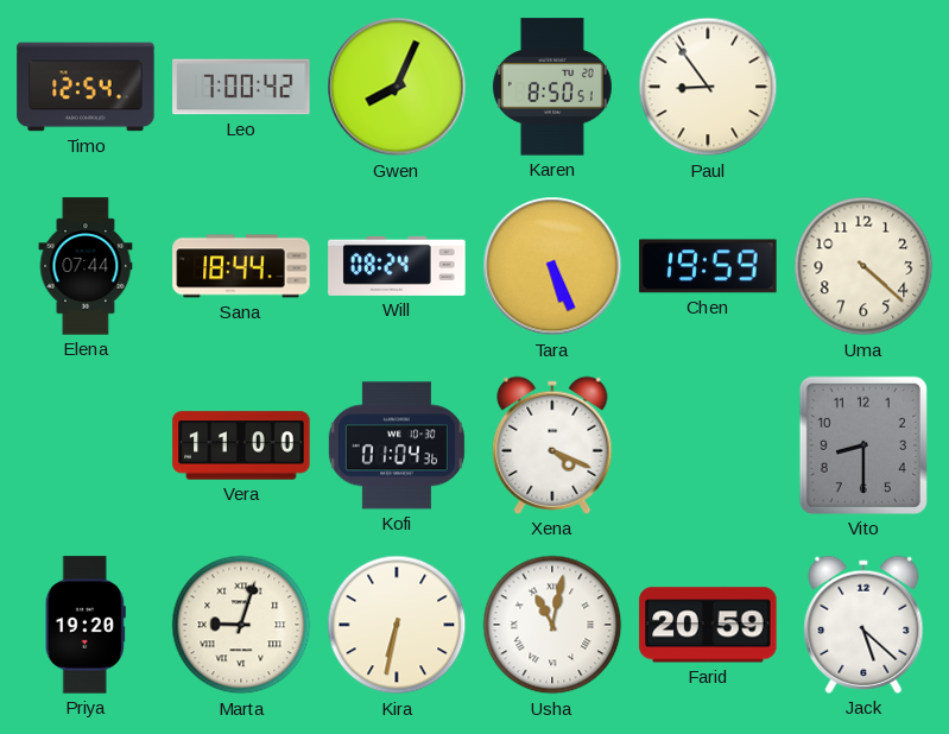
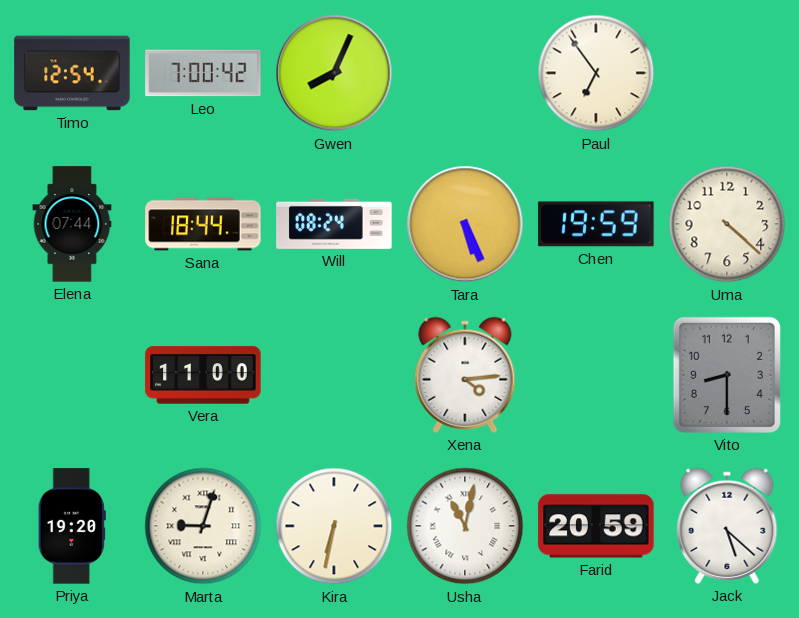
Karen: 8:50 -> none (552, 87)
Paul: 8:54 -> 6:54 (596, 73)
Kofi: 01:04 -> none (397, 445)
Xena: 4:19 -> 4:14 (465, 375)
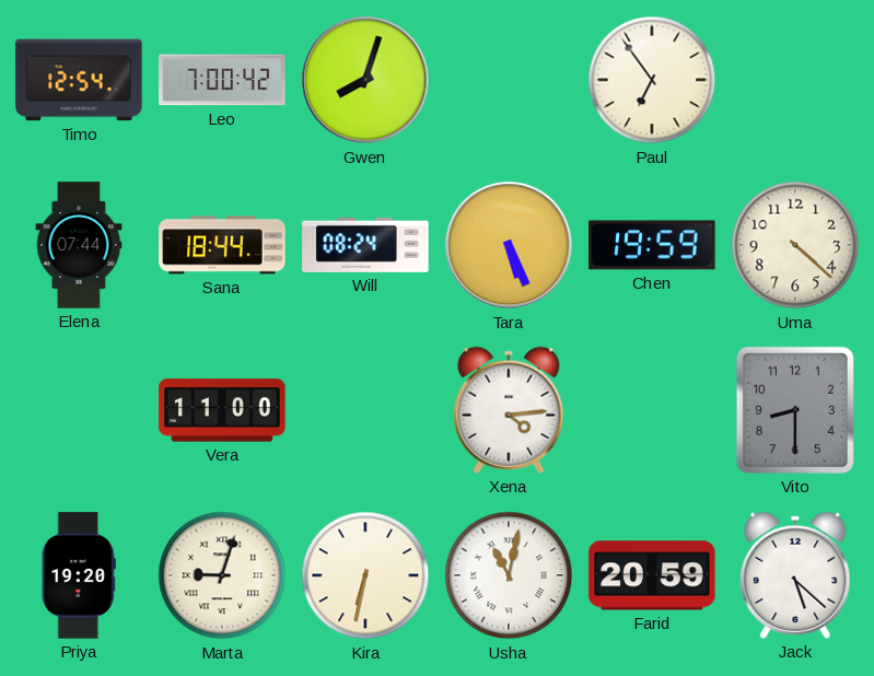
Gwen: 8:04 -> 8:03 (365, 80)
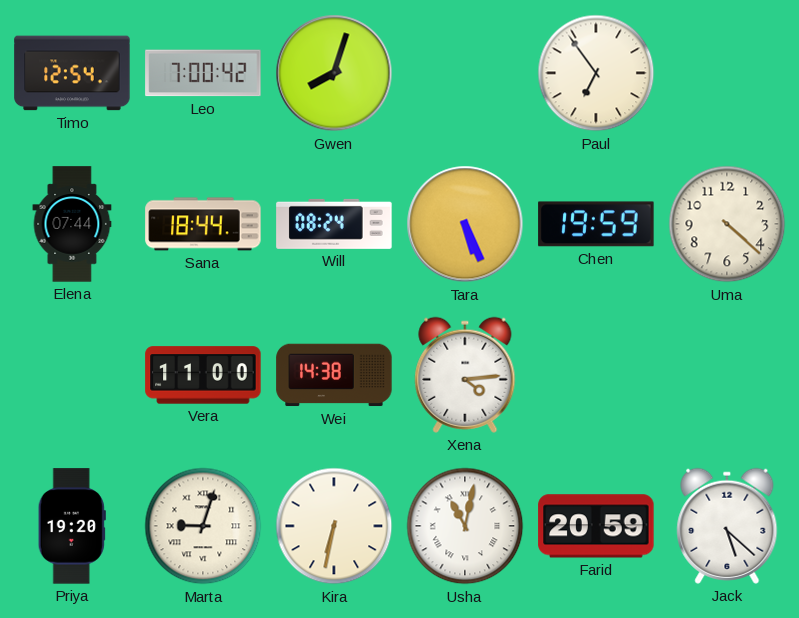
Wei: none -> 14:38 (334, 375)
Vito: 8:30 -> none (795, 410)
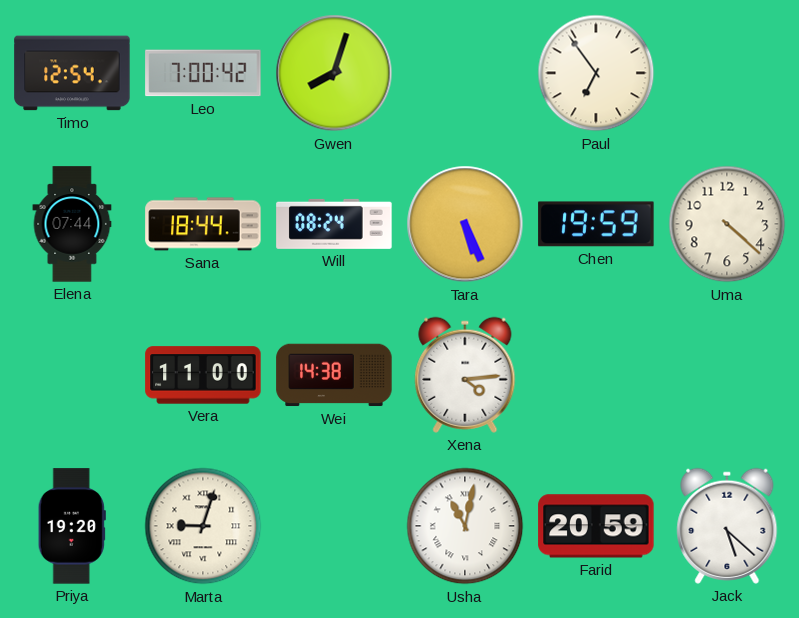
Kira: 6:32 -> none (334, 526)
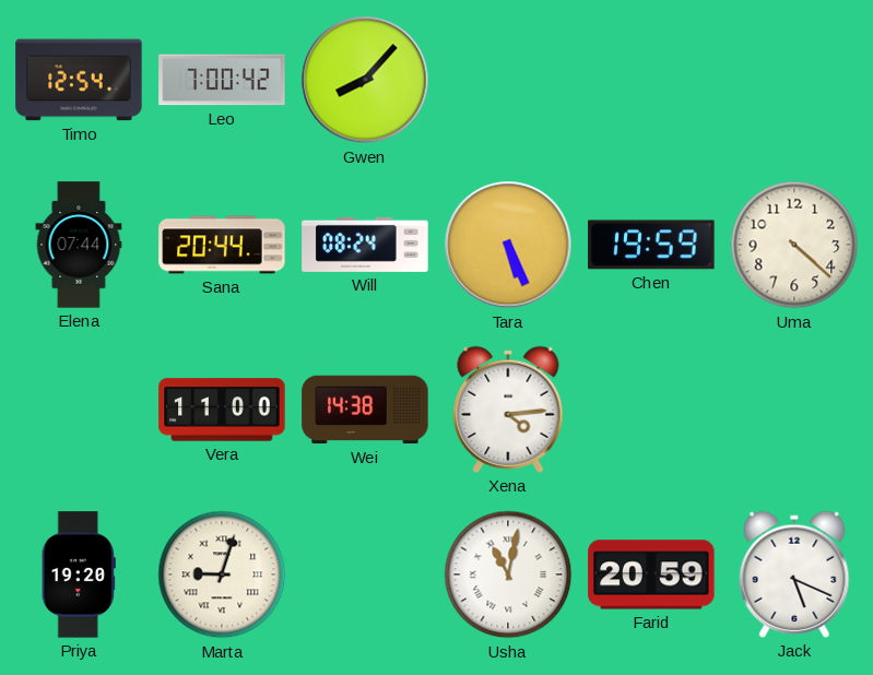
Gwen: 8:03 -> 8:07 (365, 80)
Paul: 6:54 -> none (596, 73)
Sana: 18:44 -> 20:44 (222, 245)
Jack: 5:22 -> 5:19 (794, 575)
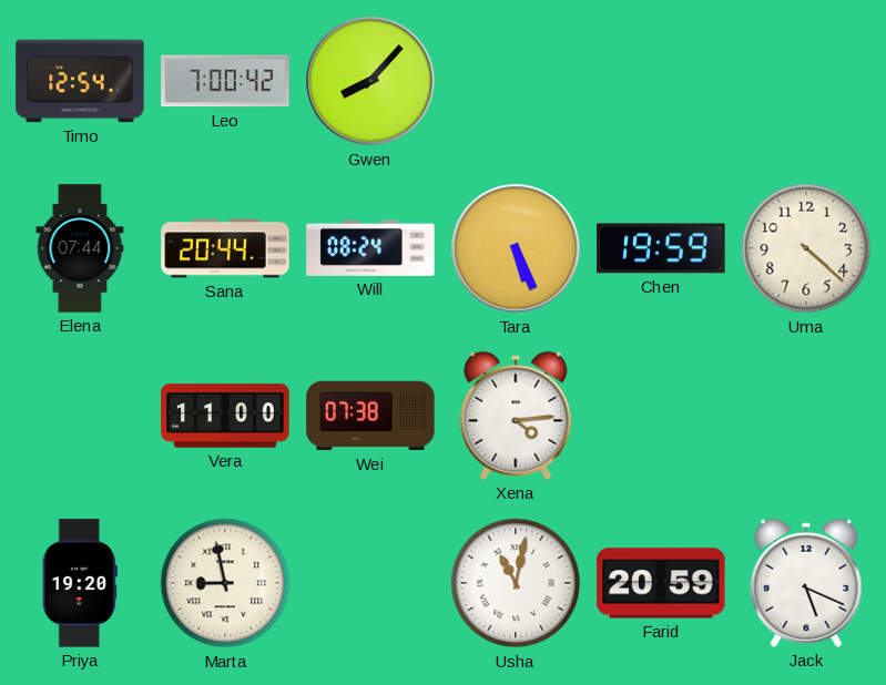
Wei: 14:38 -> 07:38 (370, 416)
Marta: 9:03 -> 8:58 (225, 583)
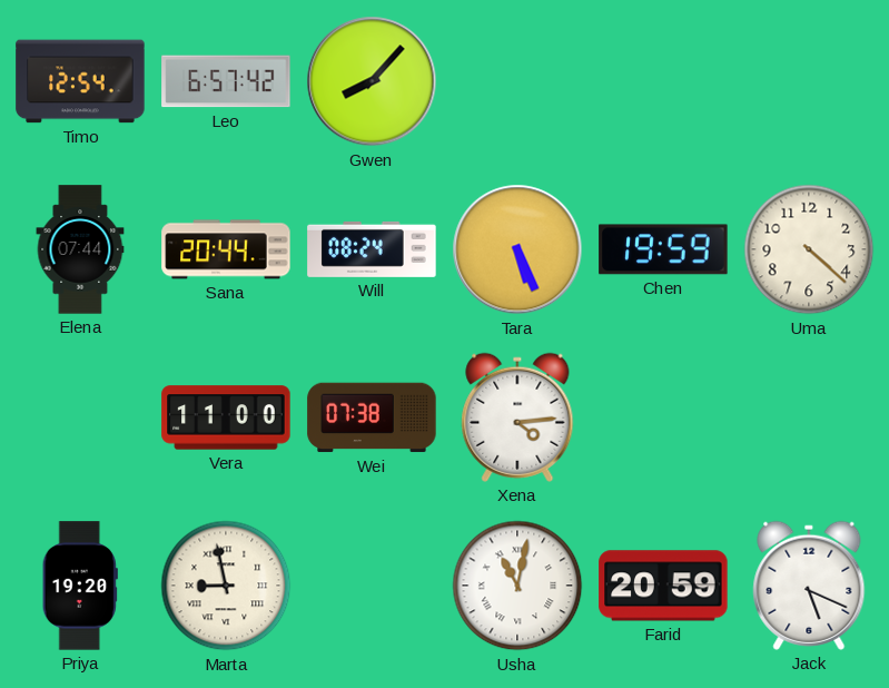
Leo: 7:00 -> 6:57 (226, 81)
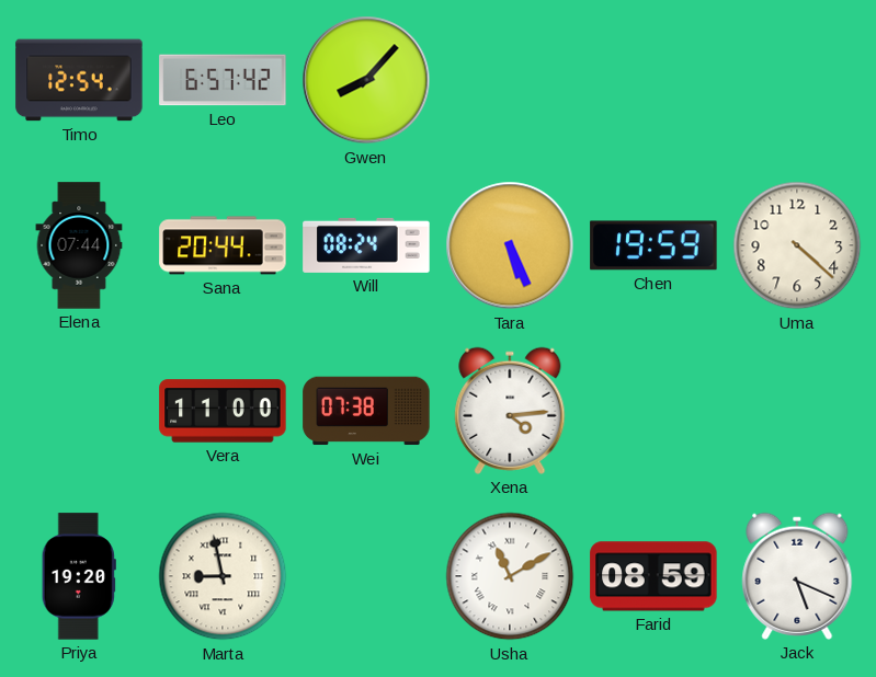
Usha: 11:02 -> 11:10 (510, 576)
Farid: 20:59 -> 08:59 (653, 576)
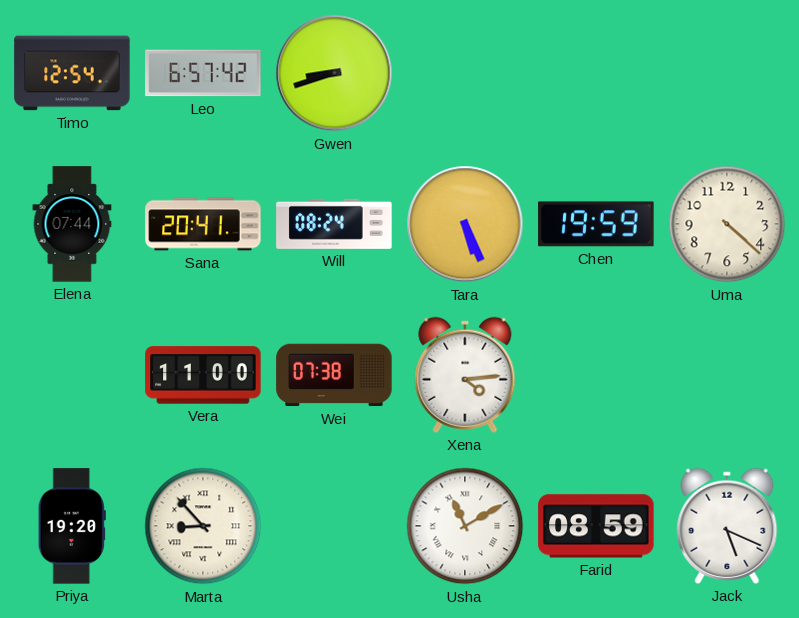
Gwen: 8:07 -> 8:42 (334, 73)
Sana: 20:44 -> 20:41 (203, 224)
Marta: 8:58 -> 8:53 (203, 526)
